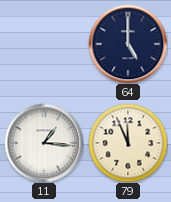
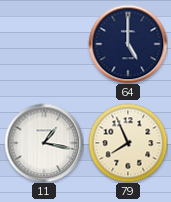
11: 1:16 -> 1:17 (44, 143)
79: 11:56 -> 7:56 (128, 143)
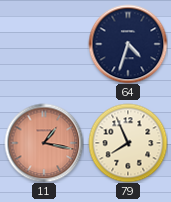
64: 5:00 -> 4:33 (128, 44)
11 dial: white -> salmon (44, 143)
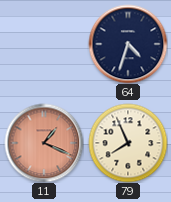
11: 1:17 -> 1:19 (44, 143)
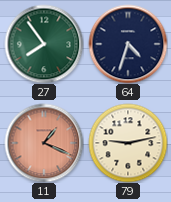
27: none -> 7:54 (44, 44)
79: 7:56 -> 9:13 (128, 143)
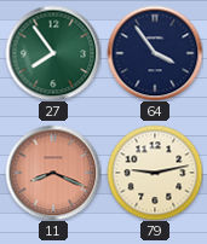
64: 4:33 -> 3:54 (155, 53)
11: 1:19 -> 8:19 (53, 173)
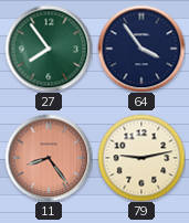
11: 8:19 -> 8:24 (49, 158)
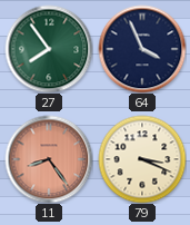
64: 3:54 -> 3:56 (142, 49)
79: 9:13 -> 3:19 (142, 159)
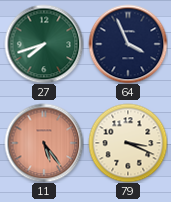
27: 7:54 -> 7:42 (44, 44)
11: 8:24 -> 5:24 (44, 143)
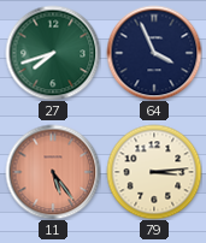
79: 3:19 -> 3:14 (154, 172)
